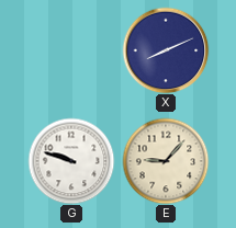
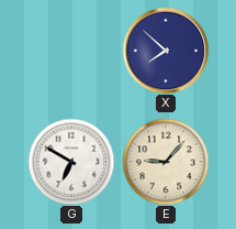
X: 8:11 -> 7:52 (166, 51)
G: 9:48 -> 6:50 (71, 162)
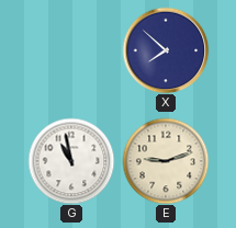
G: 6:50 -> 10:58 (71, 161)
E: 9:07 -> 9:12 (166, 161)
